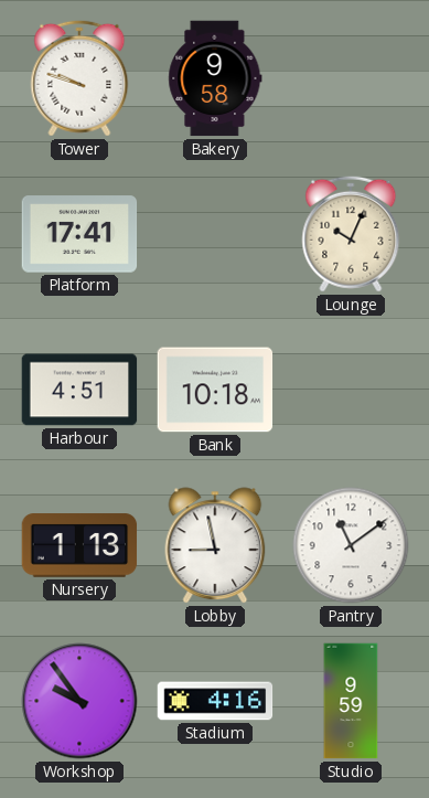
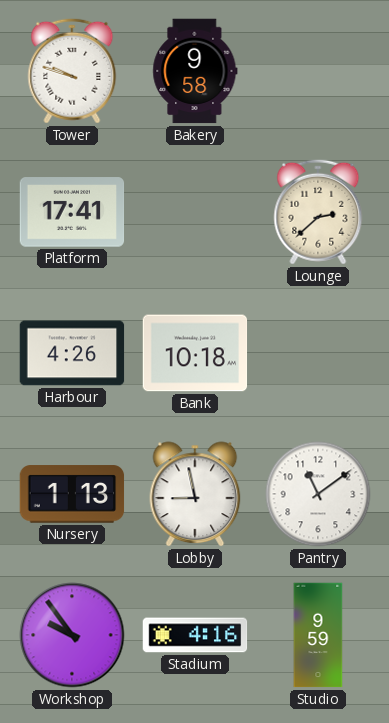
Lounge: 10:04 -> 2:38 (318, 212)
Harbour: 4:51 -> 4:26 (72, 353)
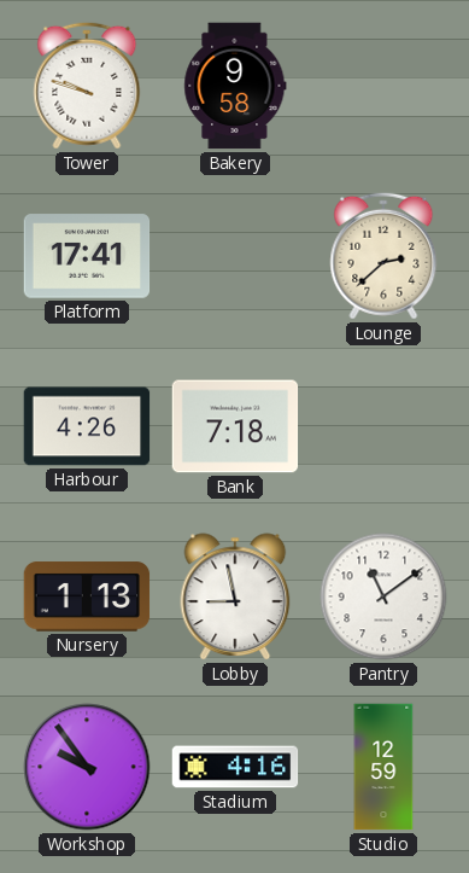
Bank: 10:18 -> 7:18 (235, 426)
Studio: 9:59 -> 12:59 (383, 767)
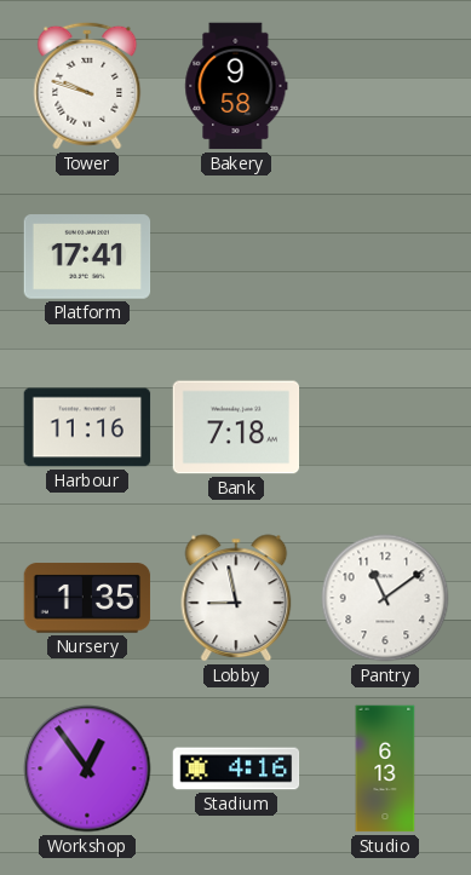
Lounge: 2:38 -> none (383, 256)
Harbour: 4:26 -> 11:16 (87, 427)
Nursery: 1:13 -> 1:35 (87, 598)
Workshop: 9:54 -> 12:54 (87, 768)
Studio: 12:59 -> 6:13 (385, 768)
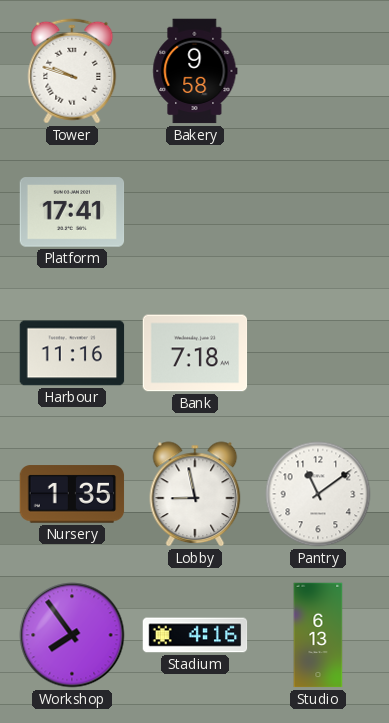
Workshop: 12:54 -> 7:54 (72, 635)
